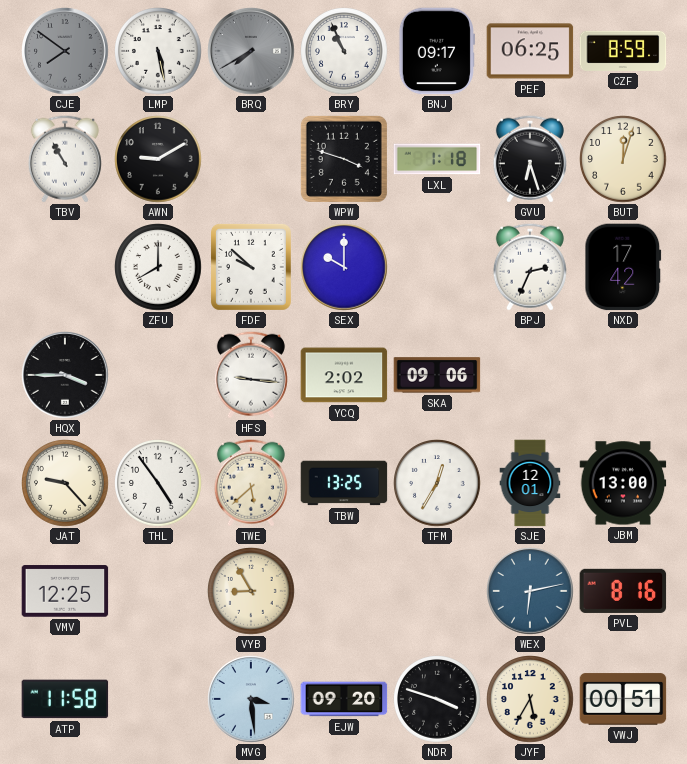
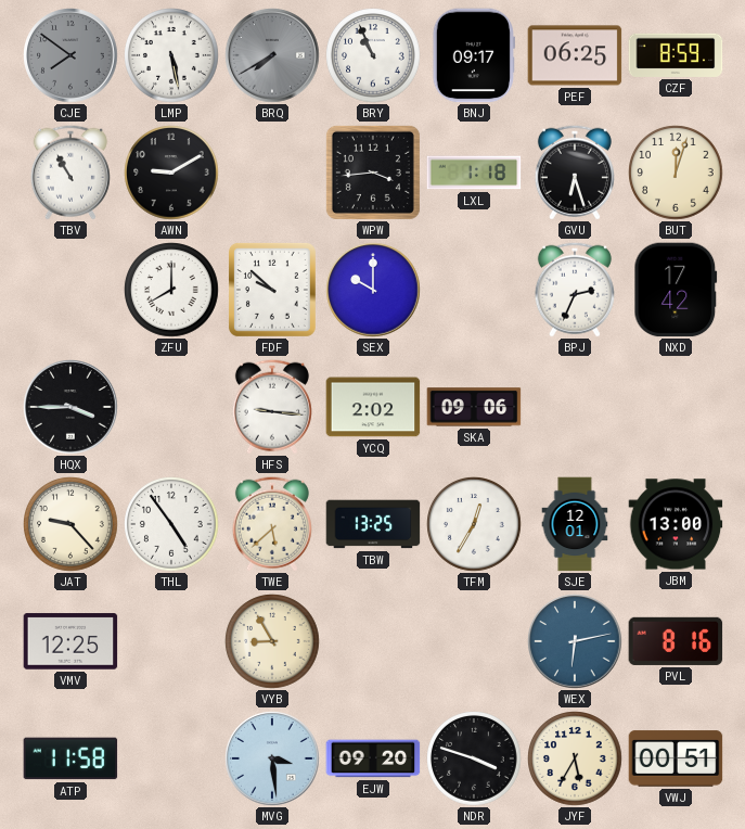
WPW: 3:48 -> 3:44 (373, 173)
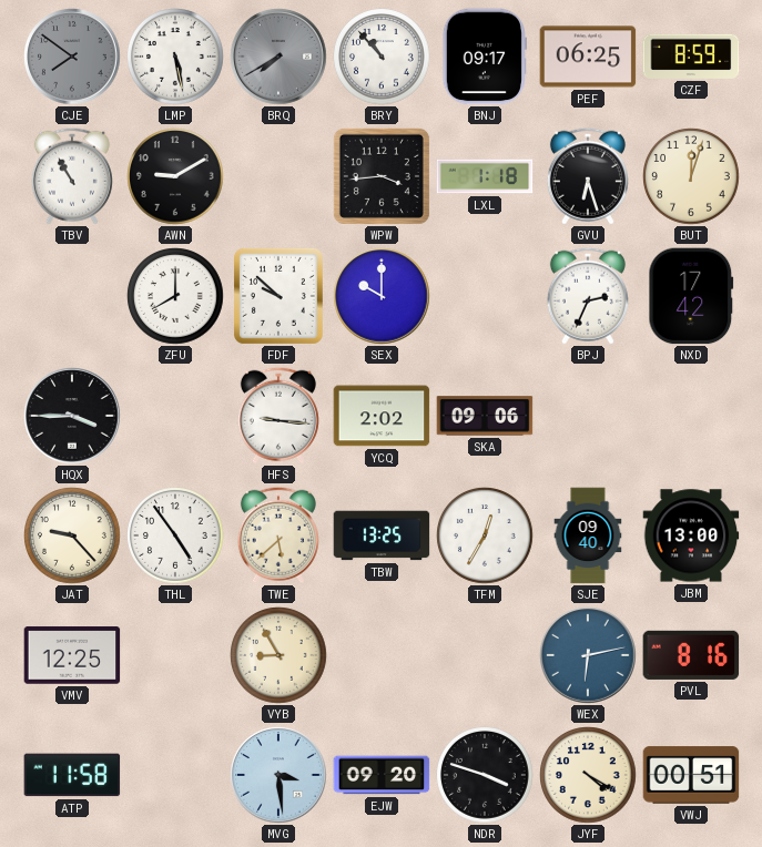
BRY: 10:56 -> 10:53 (382, 57)
SJE: 12:01 -> 09:40 (588, 535)
JYF: 5:35 -> 4:20 (588, 775)
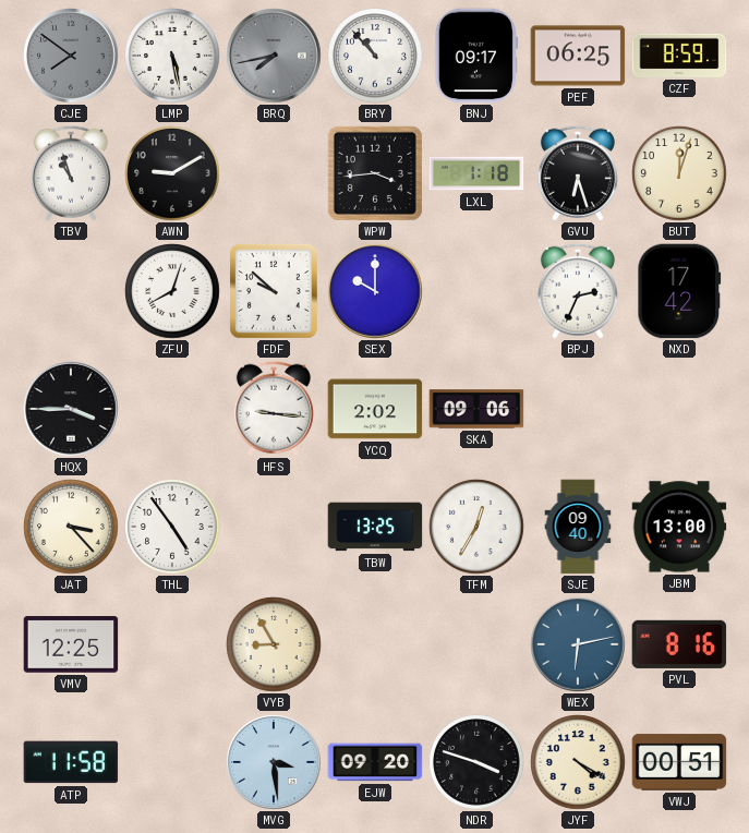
BRQ: 7:40 -> 7:43 (274, 56)
TBV: 10:55 -> 10:57 (71, 173)
ZFU: 8:00 -> 8:03 (172, 291)
JAT: 9:23 -> 3:23 (71, 527)
TWE: 5:38 -> none (278, 535)
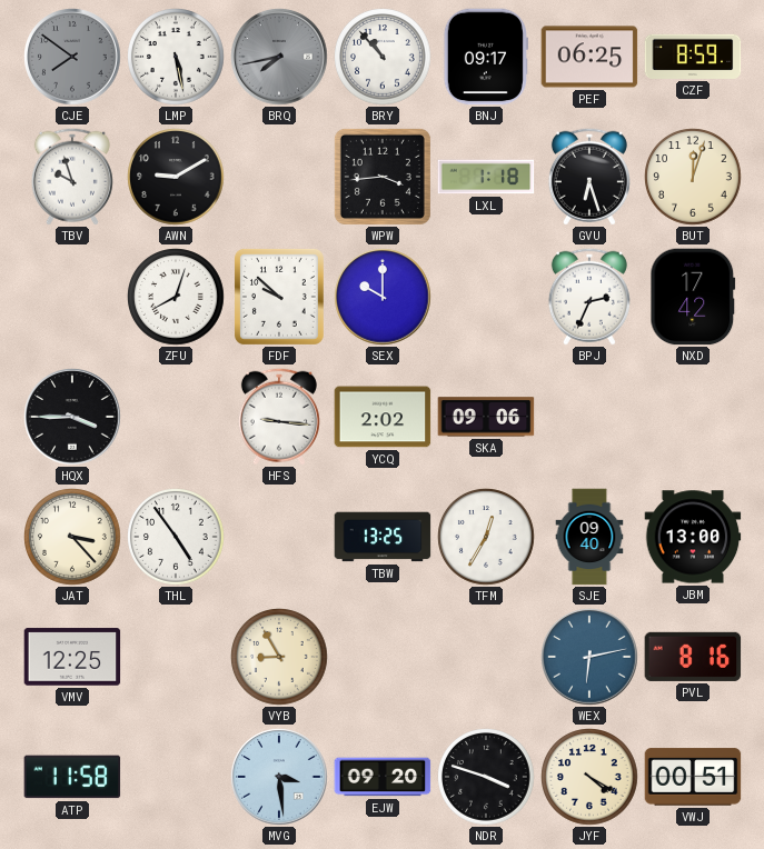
TBV: 10:57 -> 9:57 (72, 177)
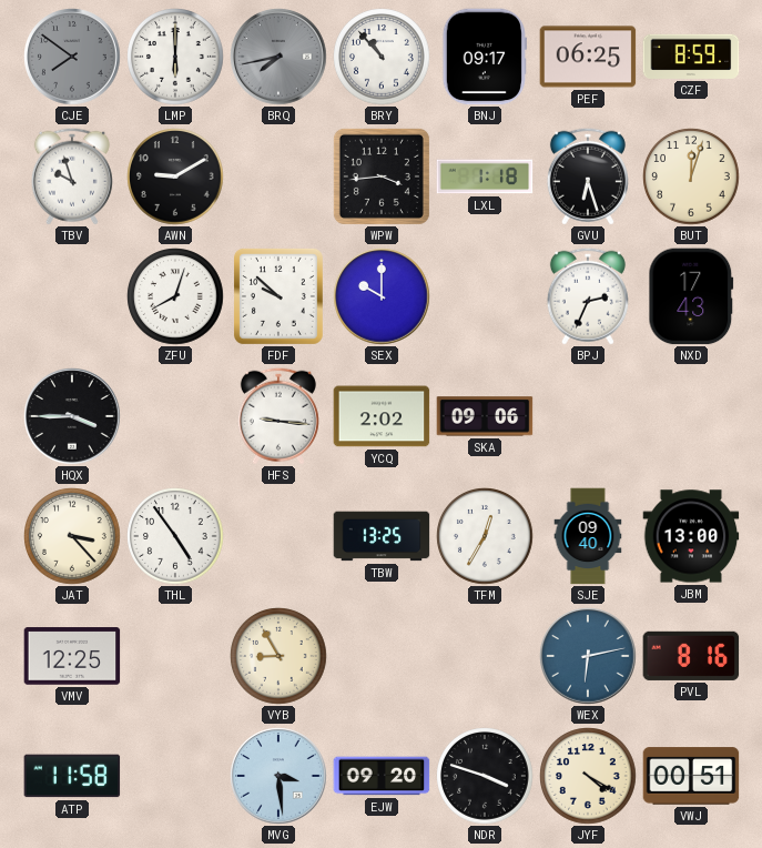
LMP: 5:28 -> 6:00 (175, 57)
NXD: 17:42 -> 17:43 (691, 296)
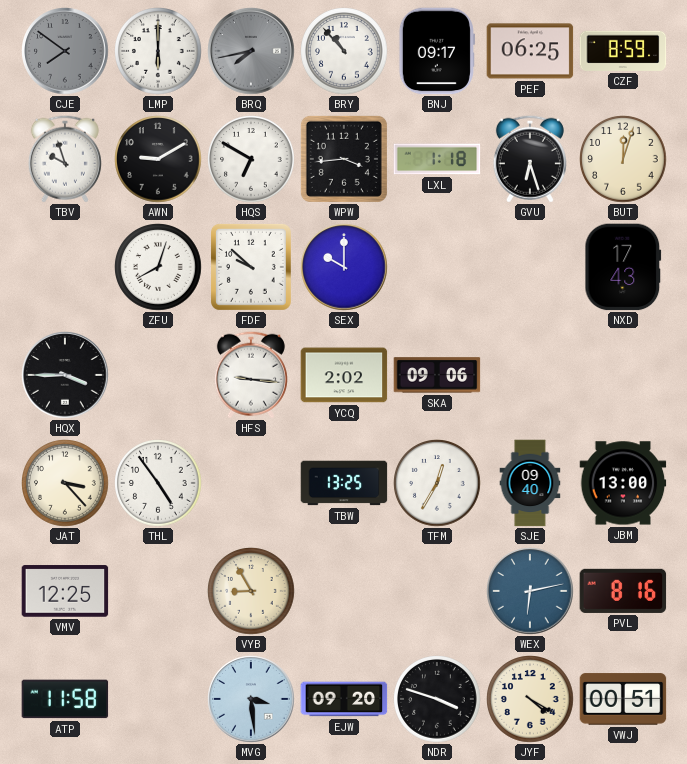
HQS: none -> 6:50 (251, 159)
BPJ: 2:34 -> none (588, 296)
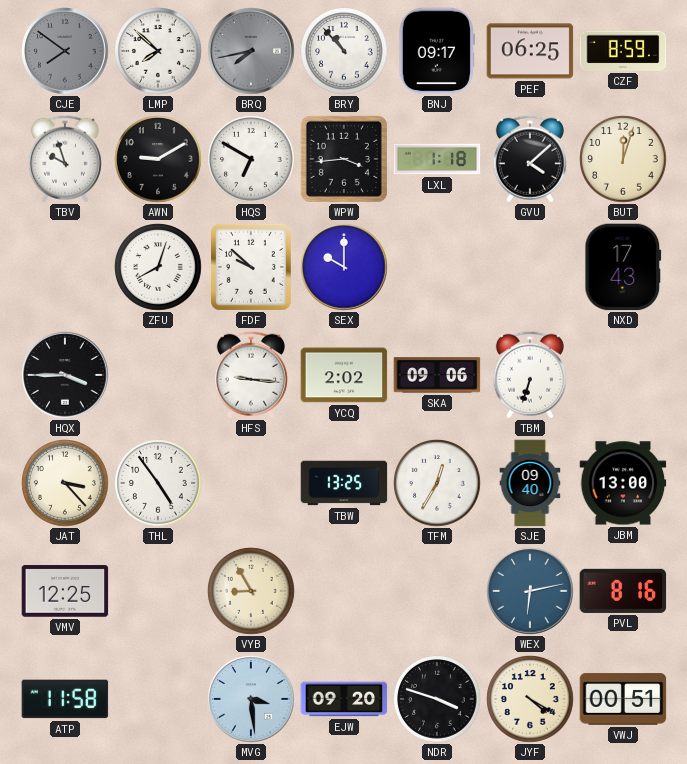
LMP: 6:00 -> 7:52 (158, 51)
GVU: 6:27 -> 4:08 (530, 159)
TBM: none -> 6:33 (530, 375)
